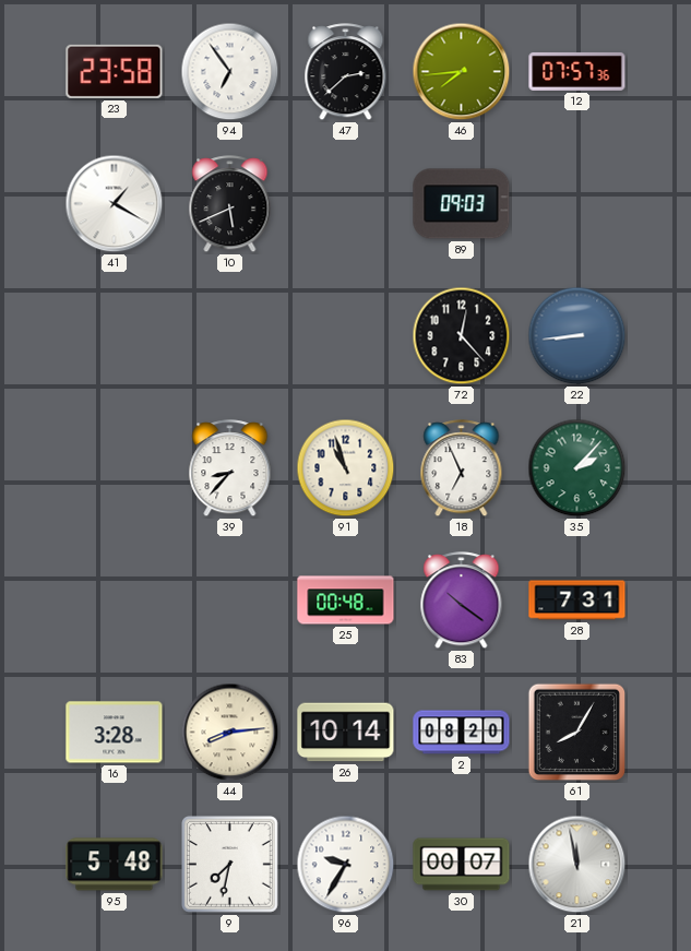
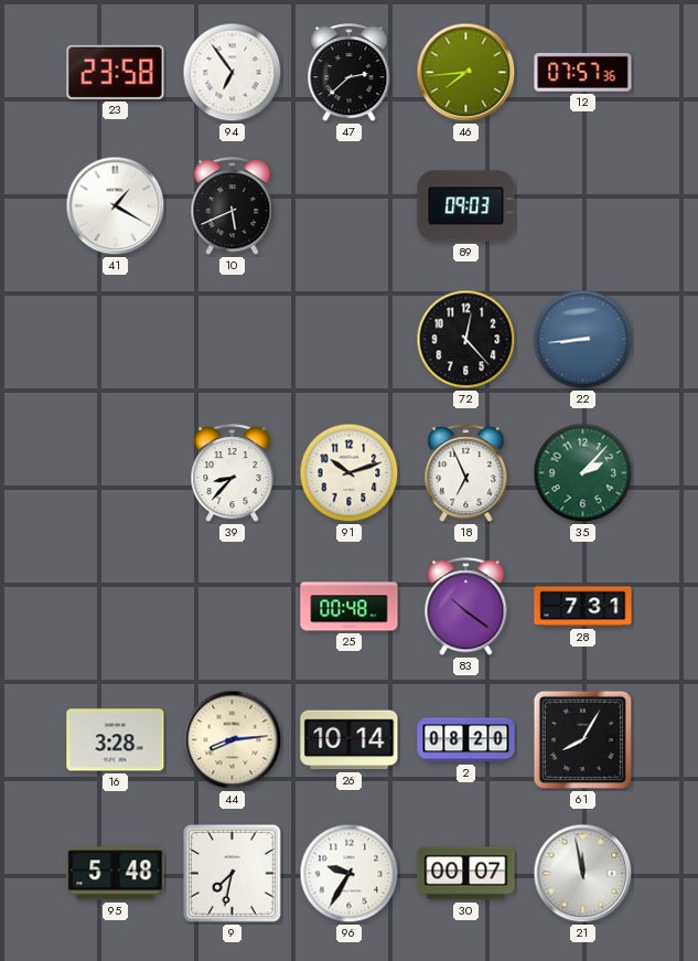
91: 10:57 -> 10:12 (350, 473)
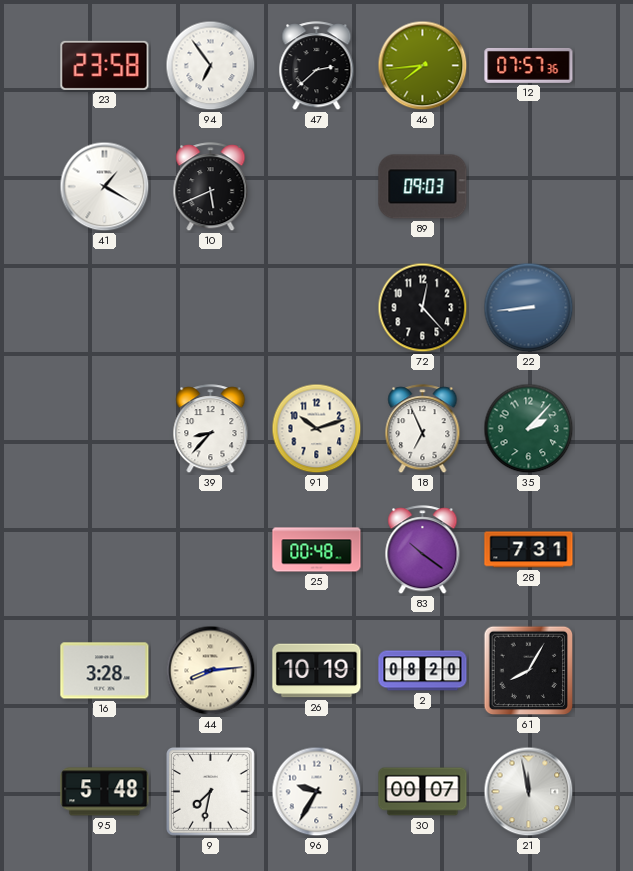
26: 10:14 -> 10:19 (317, 671)
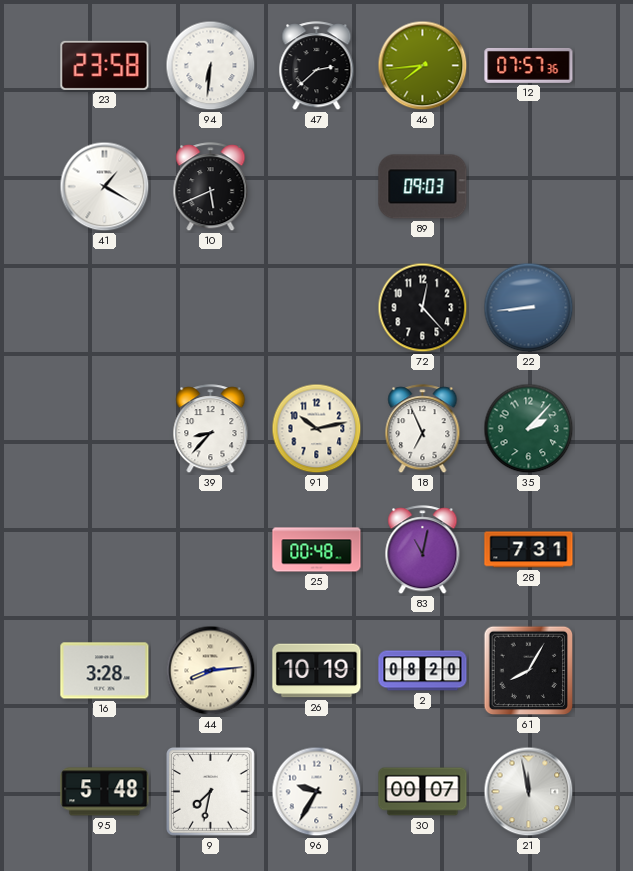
94: 6:54 -> 6:31 (211, 66)
91: 10:12 -> 10:13 (317, 429)
83: 10:21 -> 11:02 (423, 550)
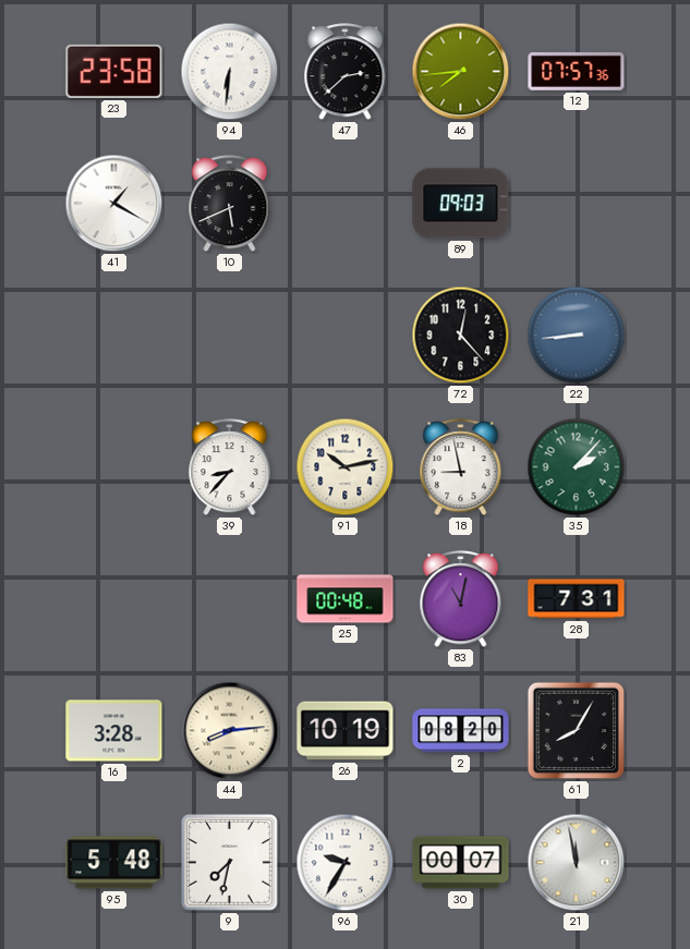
18: 6:56 -> 8:58 (461, 467)
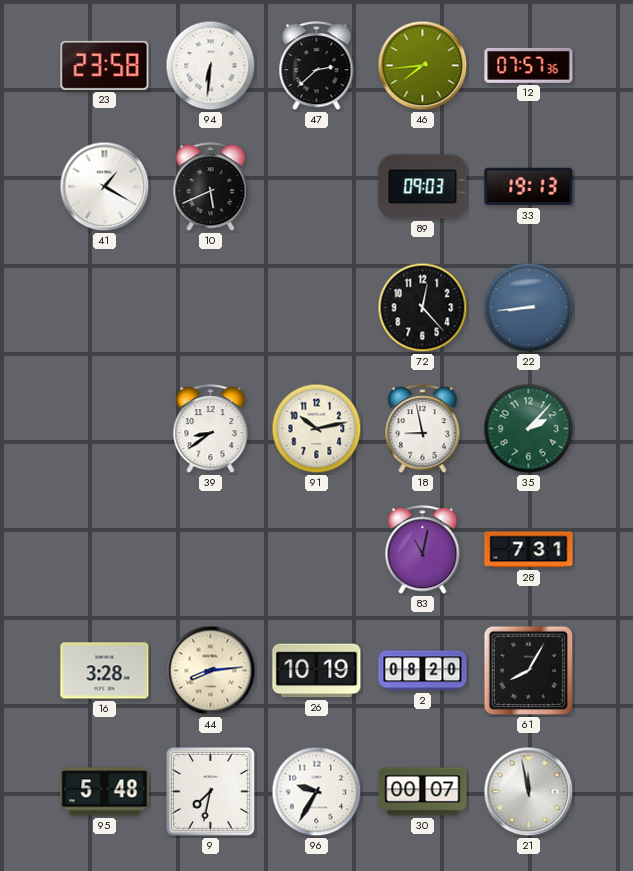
33: none -> 19:13 (529, 187)
39: 8:37 -> 8:39 (211, 429)
25: 00:48 -> none (346, 599)
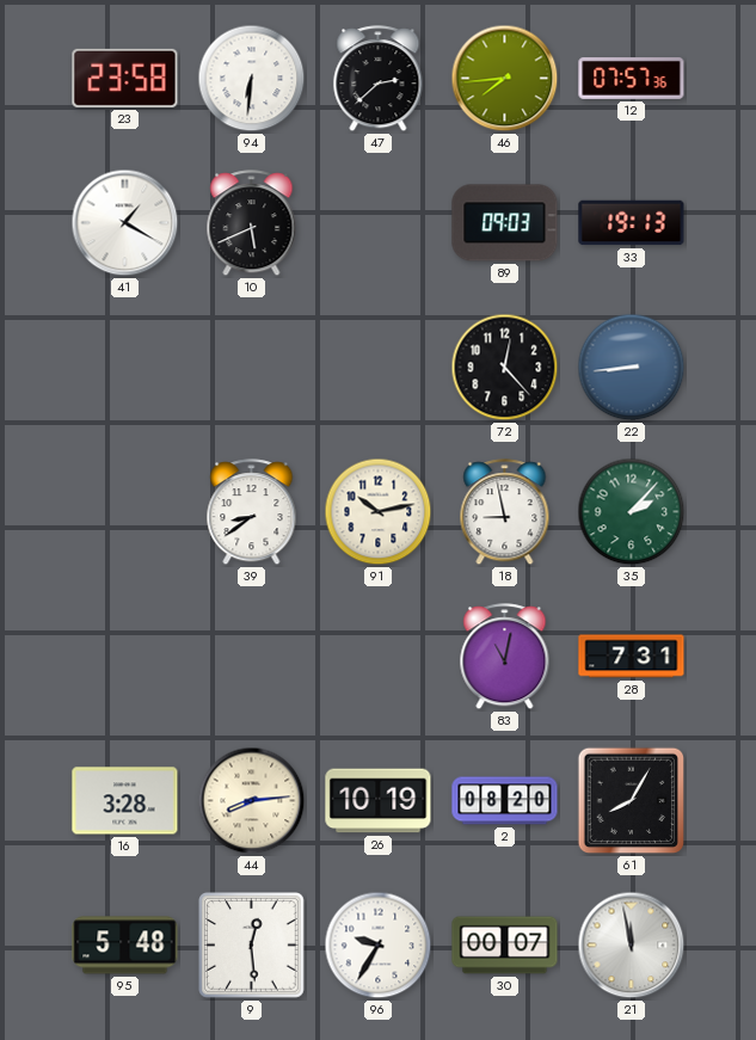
9: 7:32 -> 12:29 (252, 946)
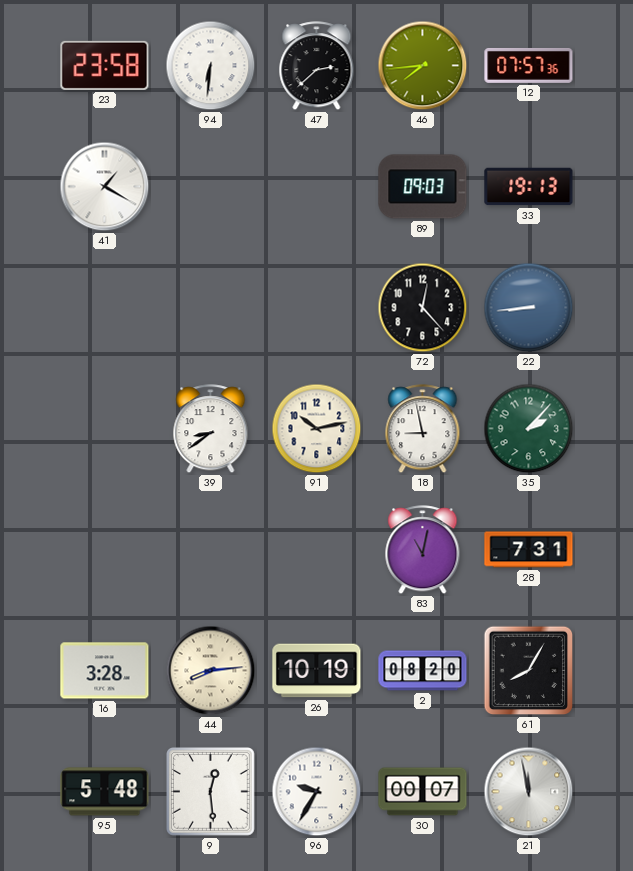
10: 5:41 -> none (252, 223)
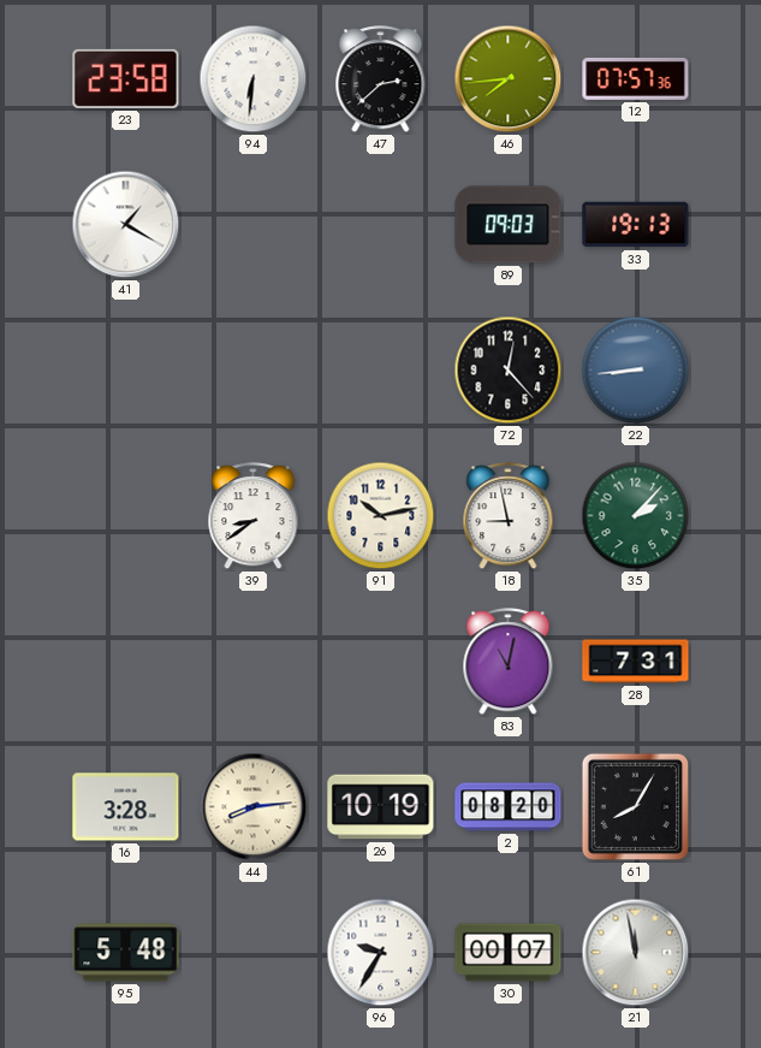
9: 12:29 -> none (211, 792)
